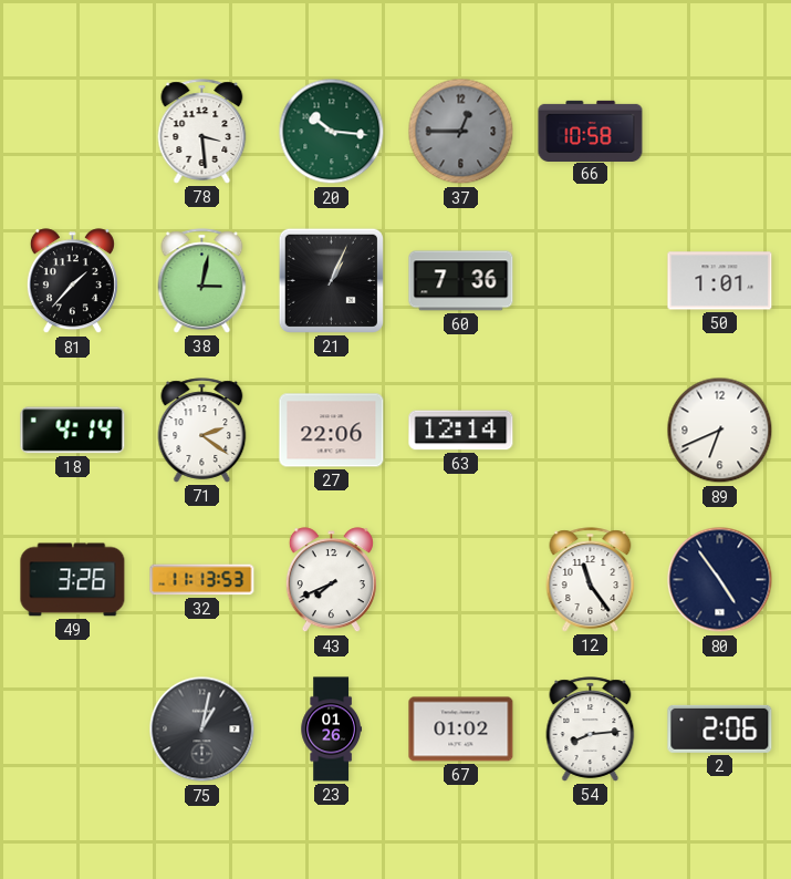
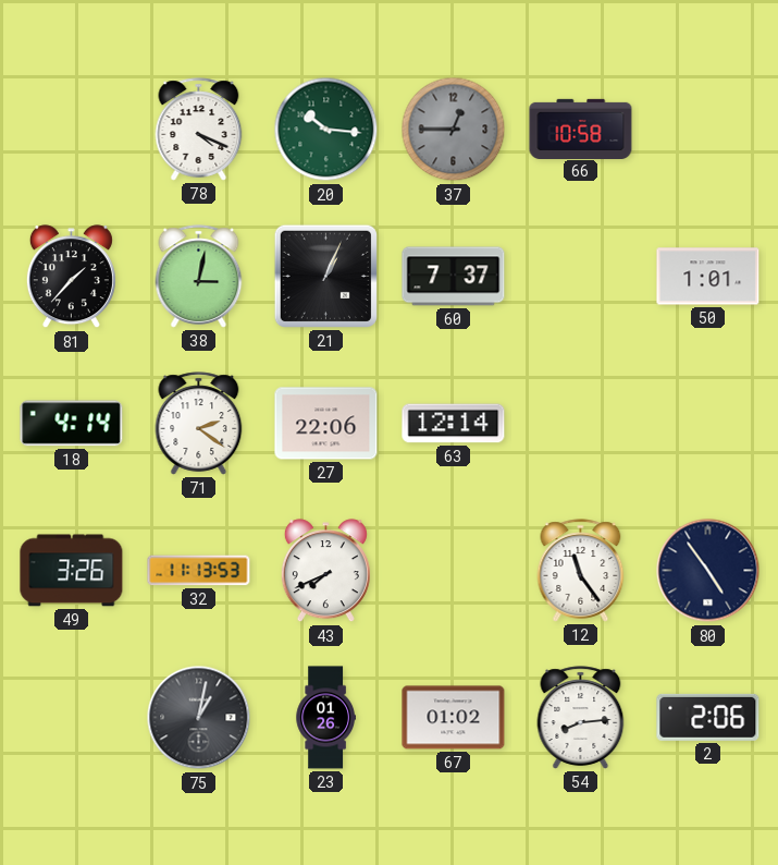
78: 3:29 -> 4:19 (199, 130)
60: 7:36 -> 7:37 (454, 277)
89: 6:41 -> none (720, 431)
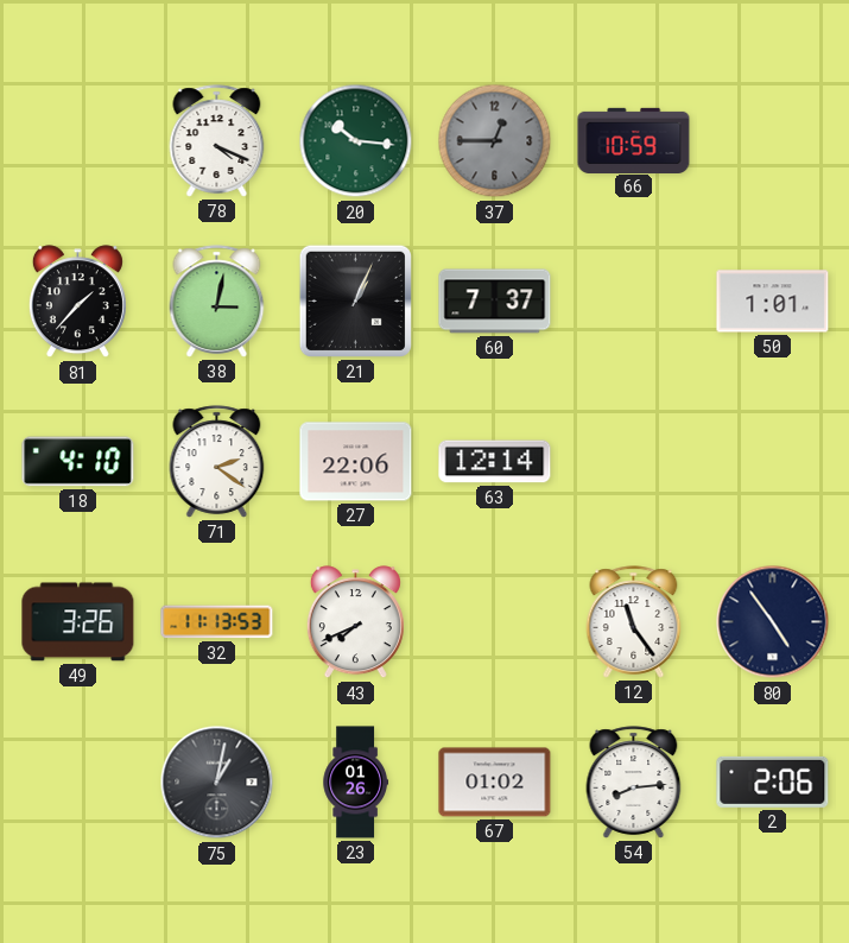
66: 10:58 -> 10:59 (634, 140)
18: 4:14 -> 4:10 (78, 462)
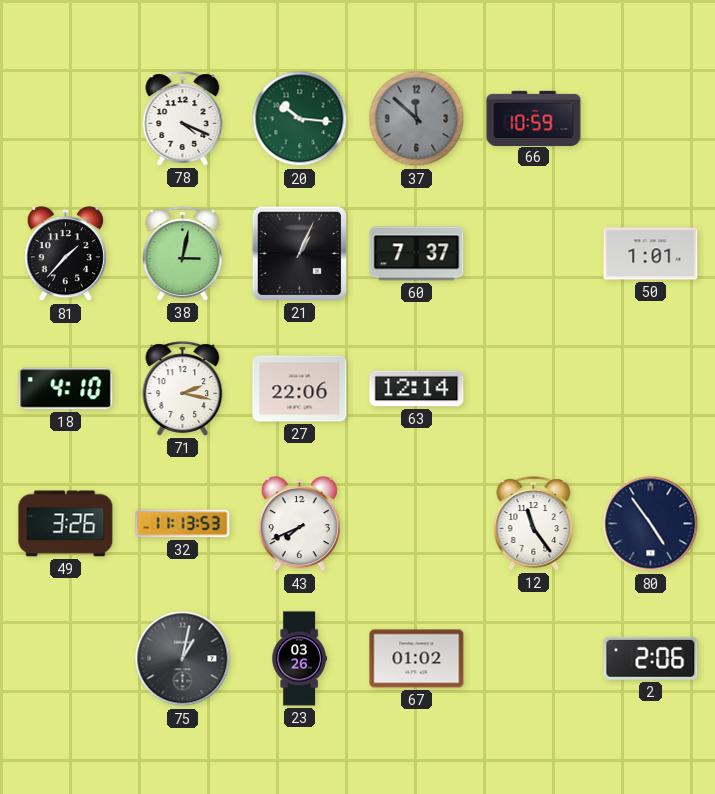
37: 12:45 -> 11:52 (417, 119)
71: 2:21 -> 2:17 (183, 389)
23: 01:26 -> 03:26 (299, 659)
54: 8:14 -> none (634, 783)
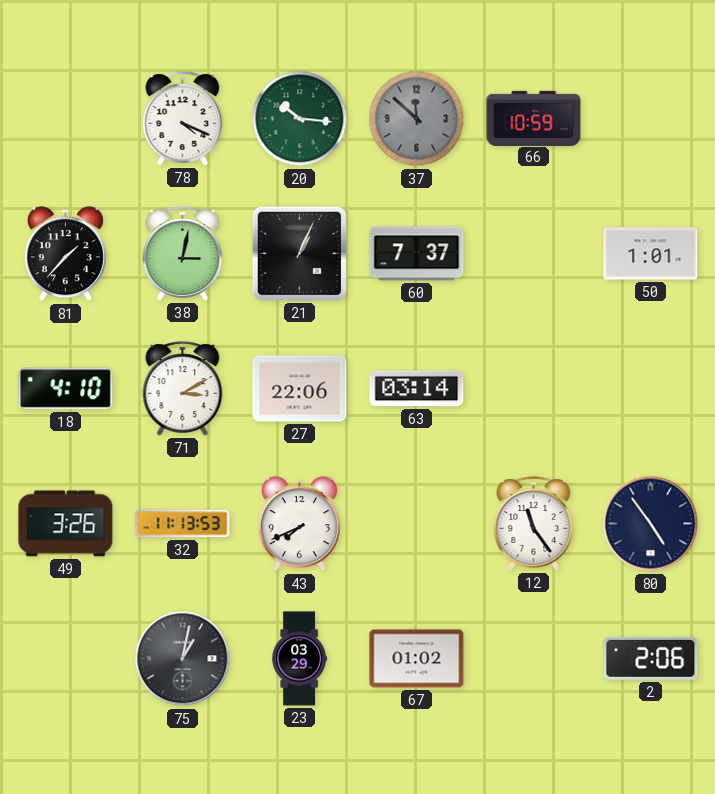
71: 2:17 -> 3:10 (183, 389)
63: 12:14 -> 03:14 (417, 389)
23: 03:26 -> 03:29 (299, 659)
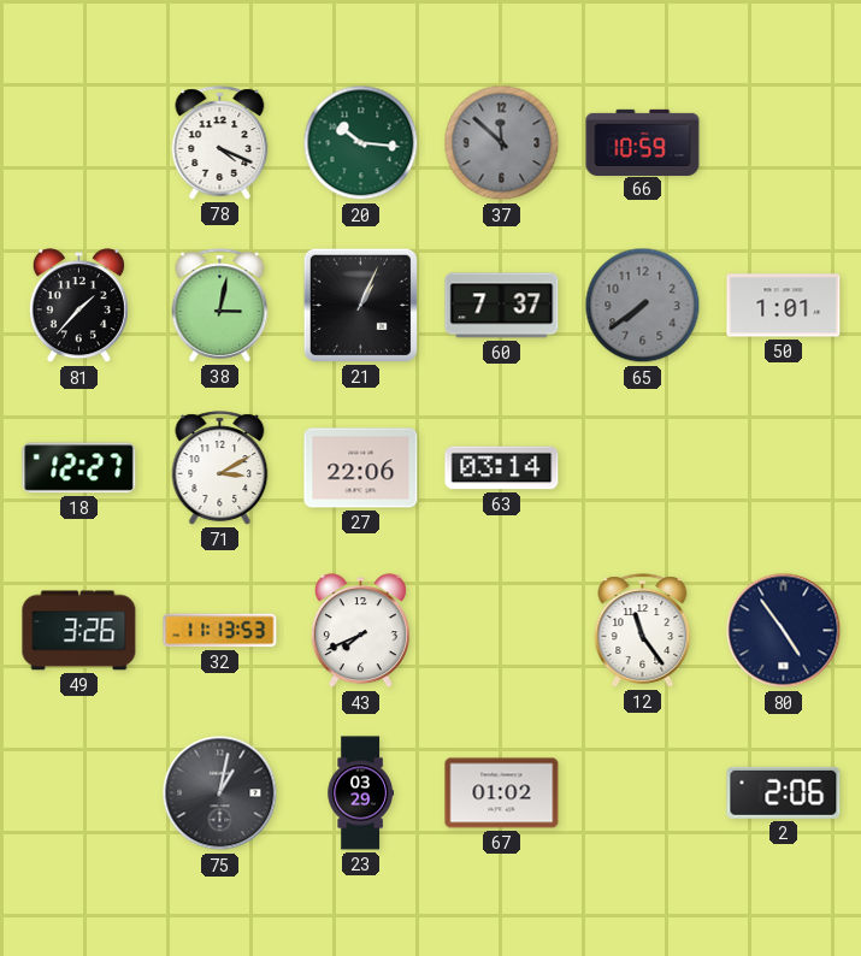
65: none -> 7:39 (643, 306)
18: 4:10 -> 12:27 (79, 468)
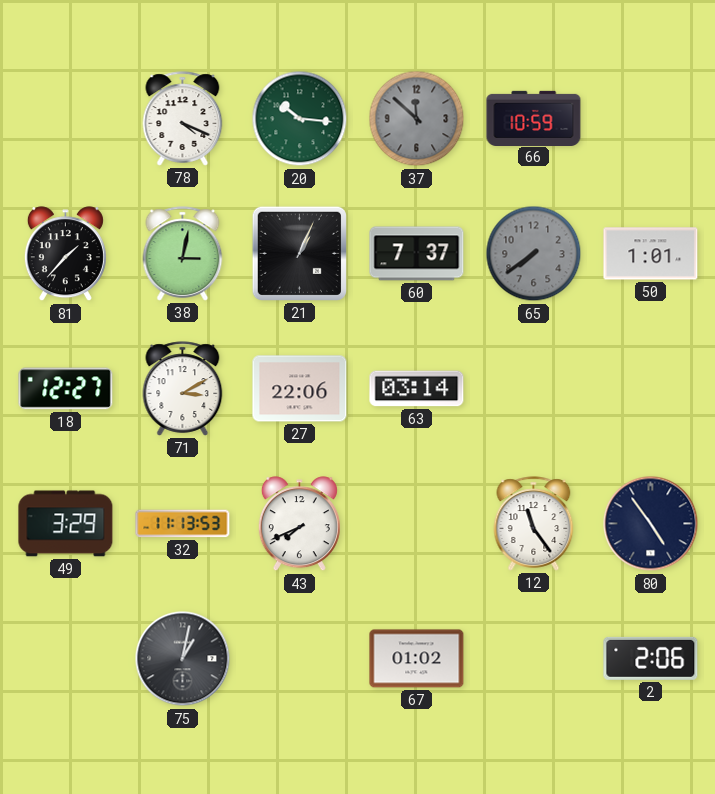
49: 3:26 -> 3:29 (66, 524)
23: 03:29 -> none (360, 793)
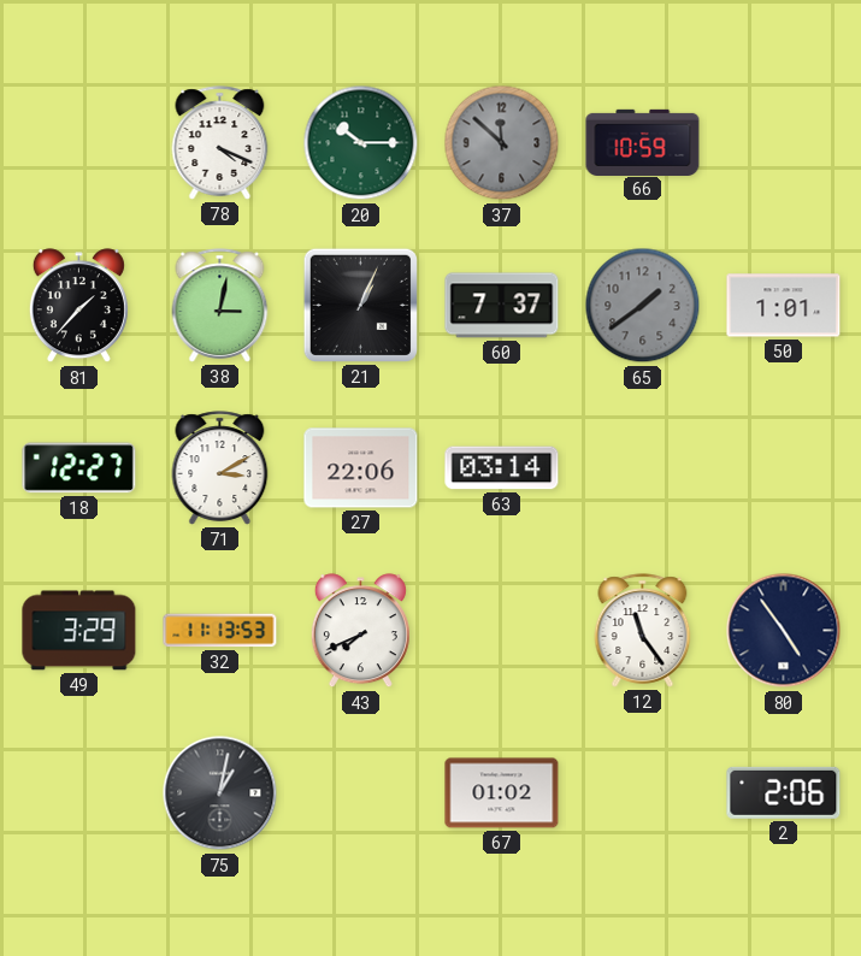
20: 10:16 -> 10:15 (361, 143)
65: 7:39 -> 1:39 (643, 306)
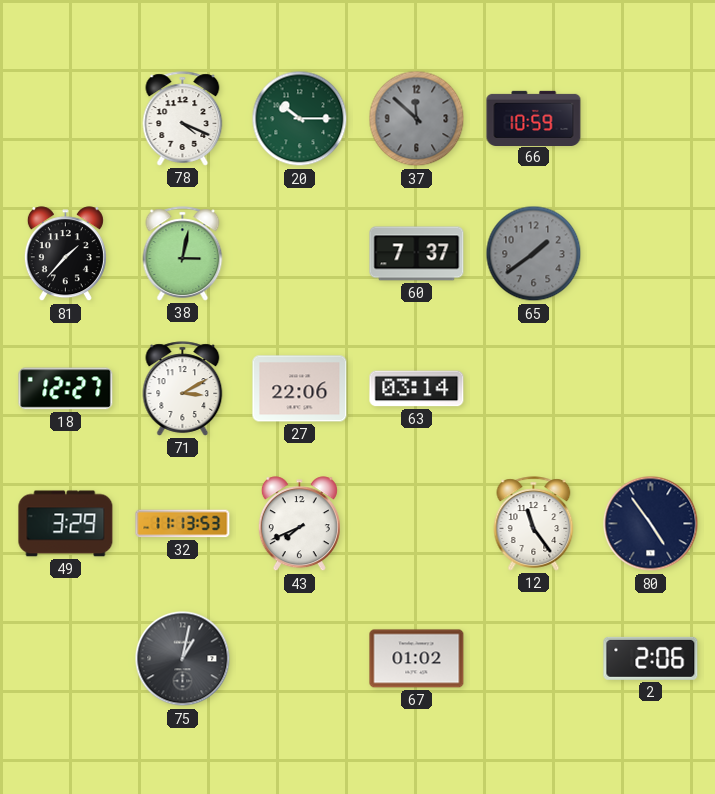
21: 1:04 -> none (360, 305)
50: 1:01 -> none (784, 306)
